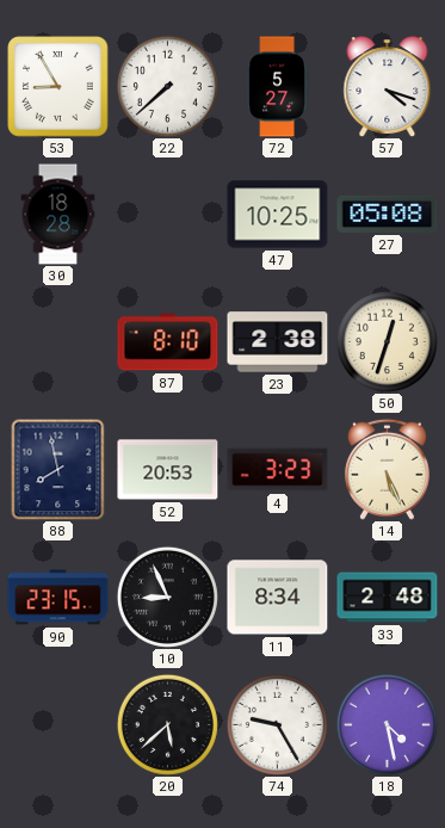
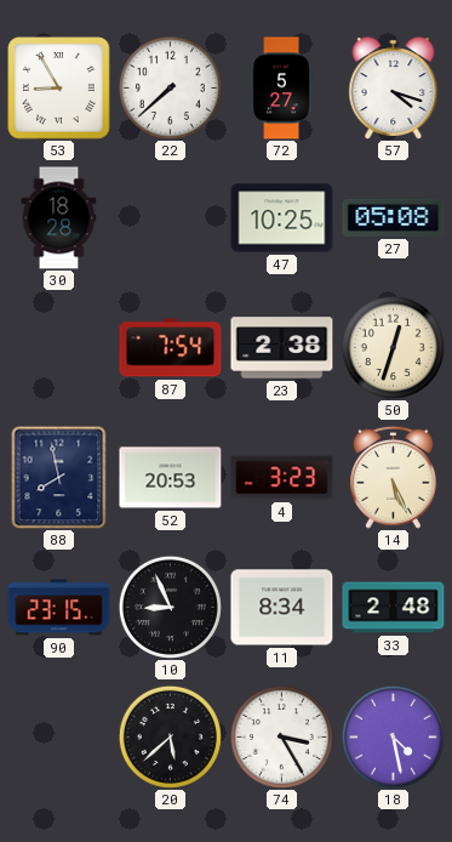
87: 8:10 -> 7:54 (171, 348)
74: 9:25 -> 3:25 (281, 736)
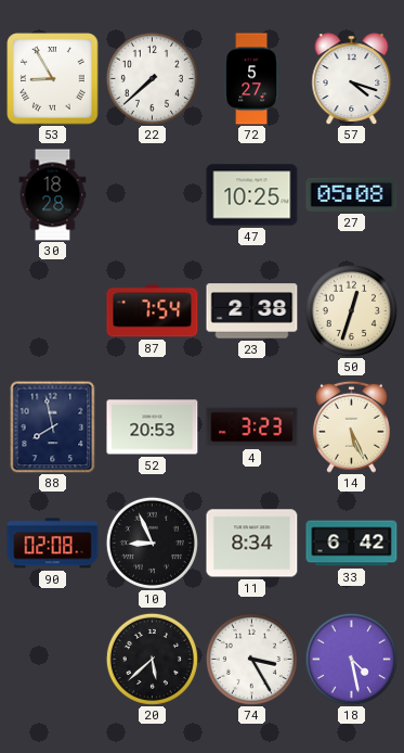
90: 23:15 -> 02:08 (53, 544)
33: 2:48 -> 6:42 (352, 544)
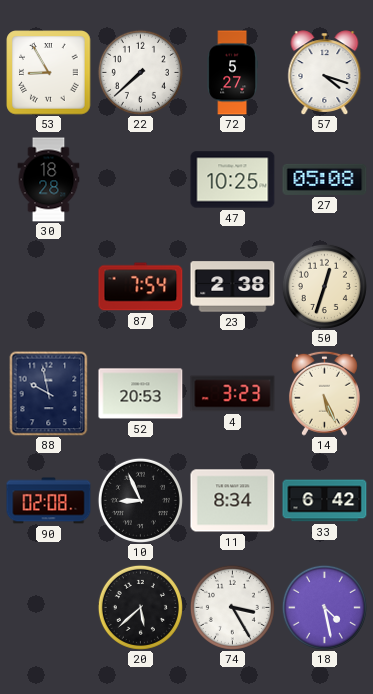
88: 7:58 -> 9:58 (49, 393)
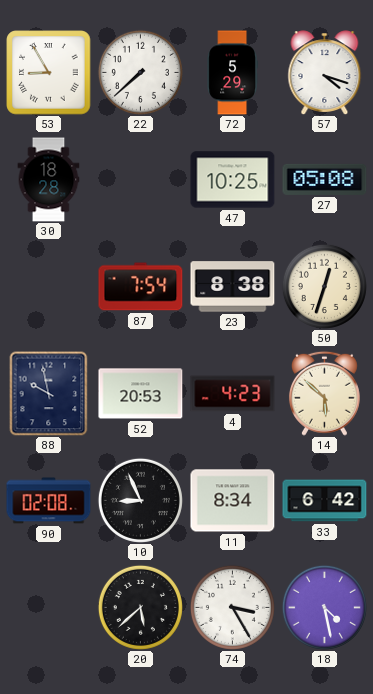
72: 5:27 -> 5:29 (232, 73)
23: 2:38 -> 8:38 (233, 287)
4: 3:23 -> 4:23 (233, 394)
14: 5:26 -> 5:52 (324, 393)
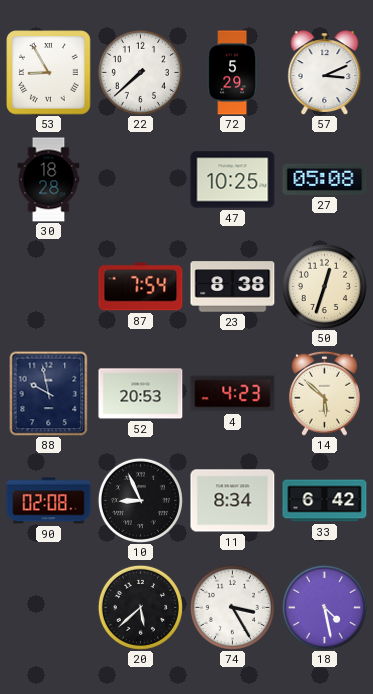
57: 4:18 -> 3:11 (325, 73)
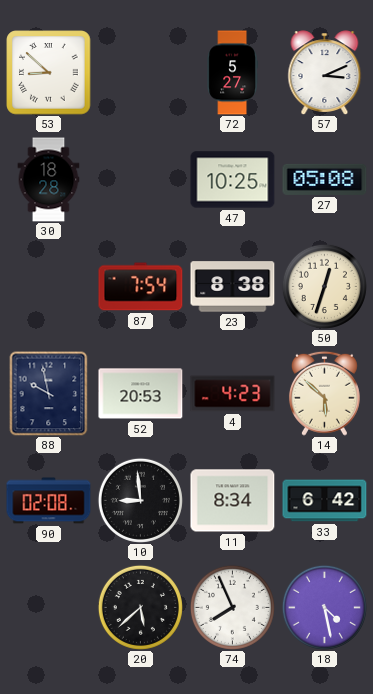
53: 8:55 -> 8:52 (49, 73)
22: 7:38 -> none (140, 72)
72: 5:29 -> 5:27 (232, 73)
10: 8:56 -> 8:59 (140, 500)
74: 3:25 -> 7:56 (232, 607)
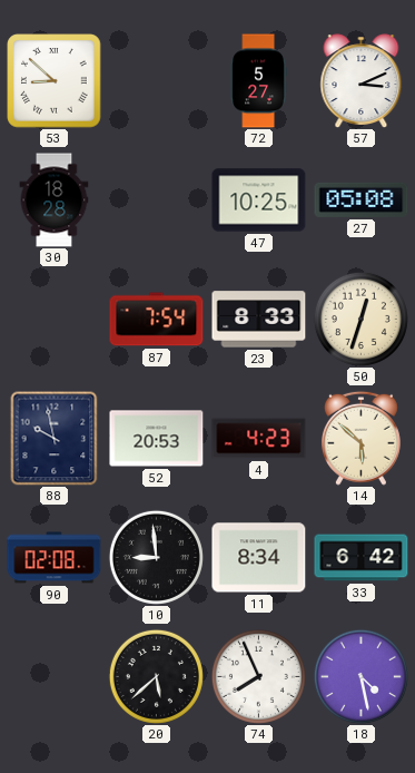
23: 8:38 -> 8:33 (259, 320)
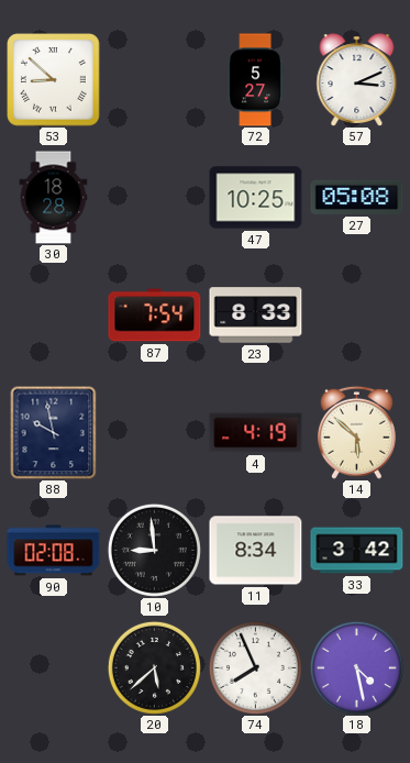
50: 12:33 -> none (360, 319)
52: 20:53 -> none (157, 439)
4: 4:23 -> 4:19 (256, 433)
33: 6:42 -> 3:42 (357, 551)
